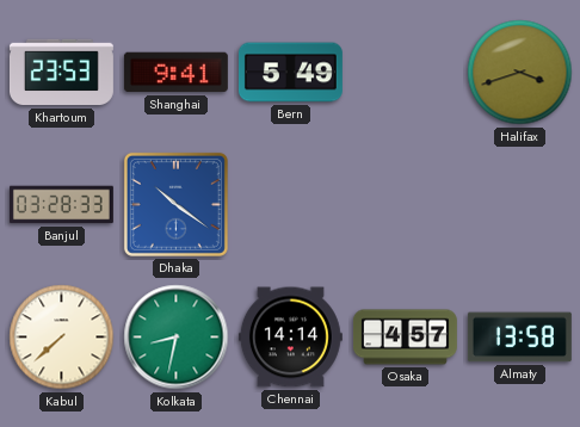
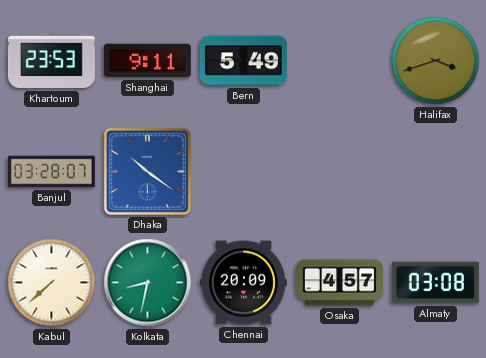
Shanghai: 9:41 -> 9:11 (147, 61)
Banjul: 03:28:33 -> 03:28:07 (51, 172)
Chennai: 14:14 -> 20:09 (243, 283)
Almaty: 13:58 -> 03:08 (435, 283)
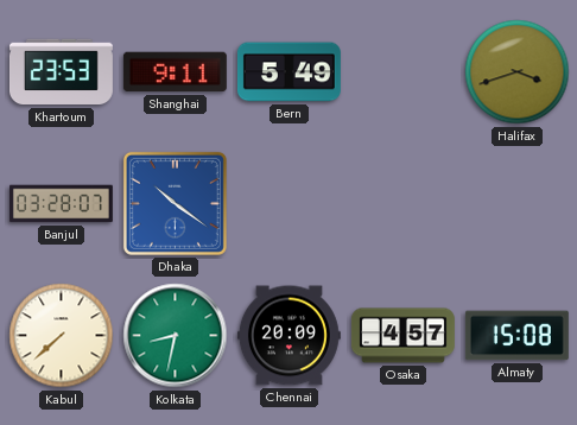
Almaty: 03:08 -> 15:08 (516, 336)
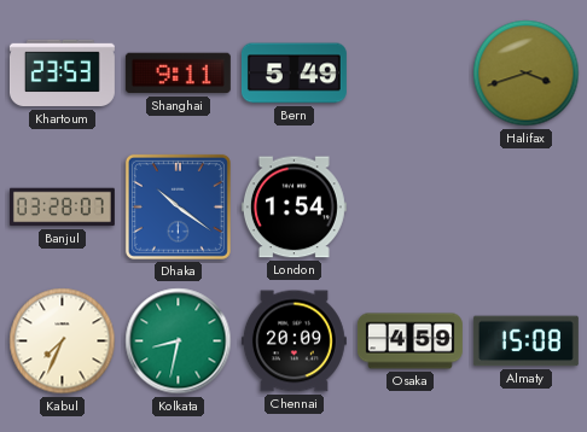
London: none -> 1:54 (293, 208)
Kabul: 7:38 -> 7:34 (63, 341)
Osaka: 4:57 -> 4:59 (409, 341)
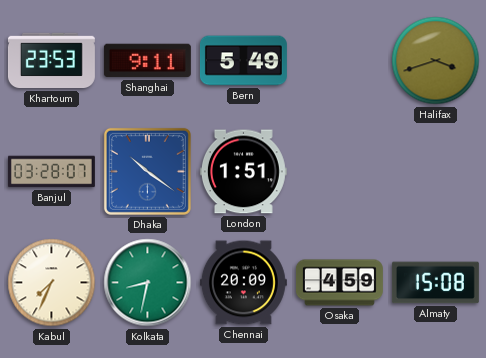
London: 1:54 -> 1:51 (243, 172)
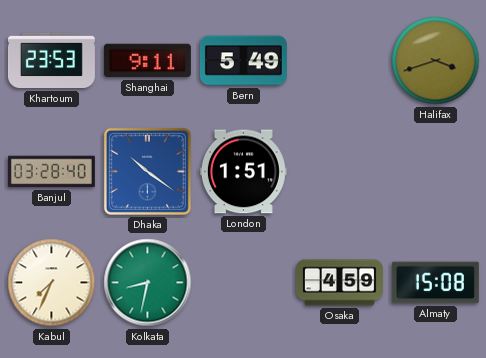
Banjul: 03:28:07 -> 03:28:40 (51, 172)
Chennai: 20:09 -> none (243, 283)
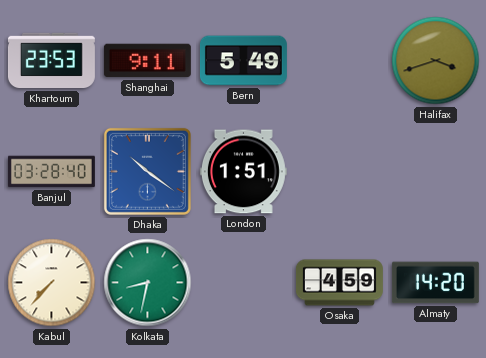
Kabul: 7:34 -> 7:37 (52, 283)
Almaty: 15:08 -> 14:20 (435, 283)
